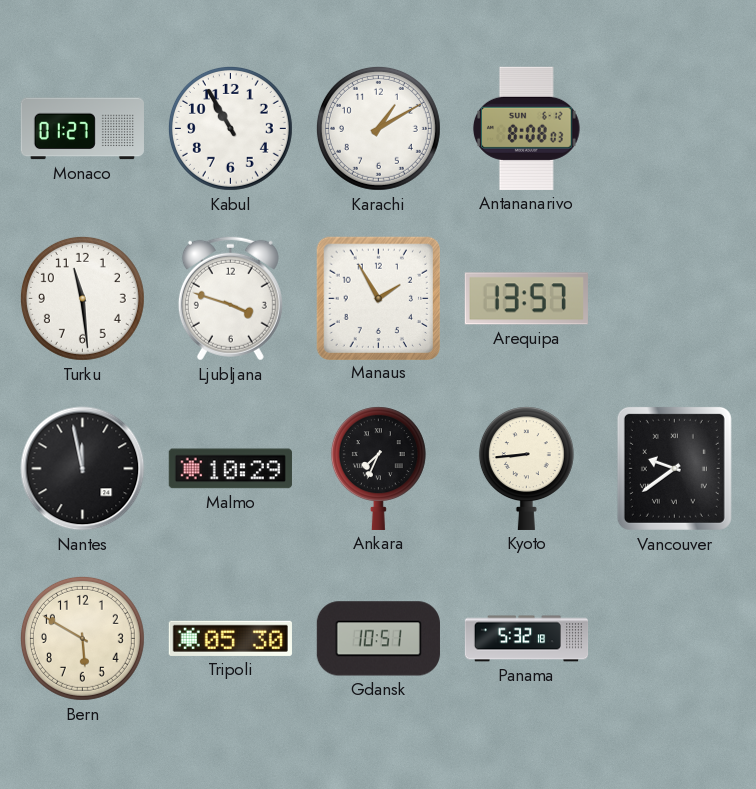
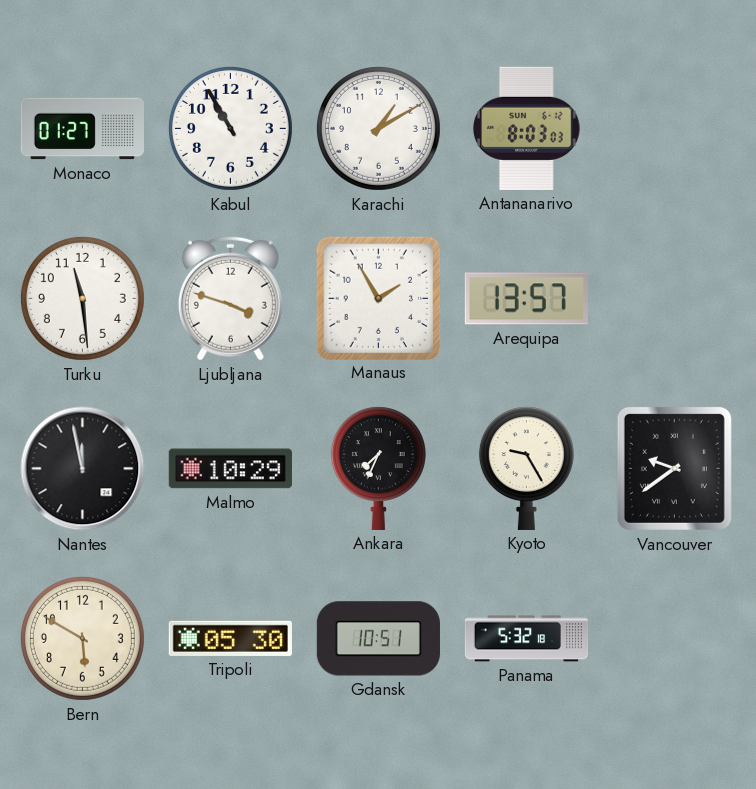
Antananarivo: 8:08 -> 8:03 (527, 128)
Kyoto: 8:44 -> 9:25 (526, 468)
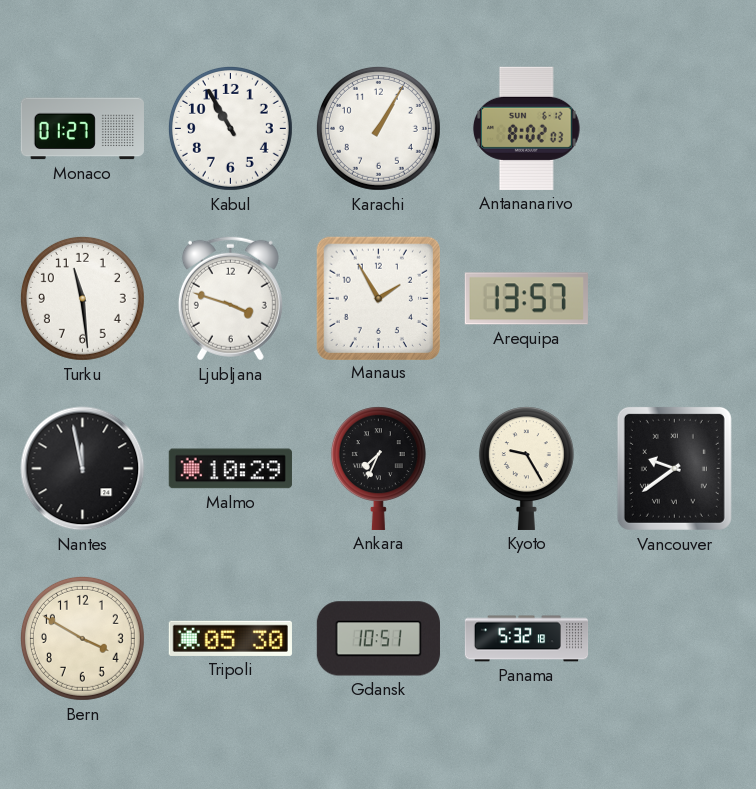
Karachi: 1:10 -> 1:05 (378, 128)
Antananarivo: 8:03 -> 8:02 (527, 128)
Bern: 5:50 -> 3:50 (82, 638)
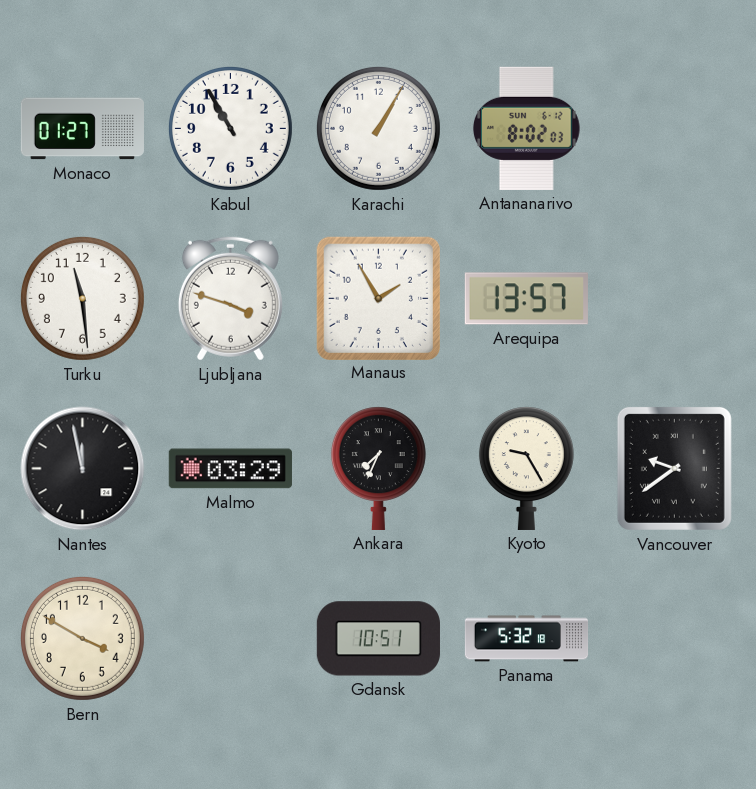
Malmo: 10:29 -> 03:29 (230, 469)
Tripoli: 05:30 -> none (230, 638)
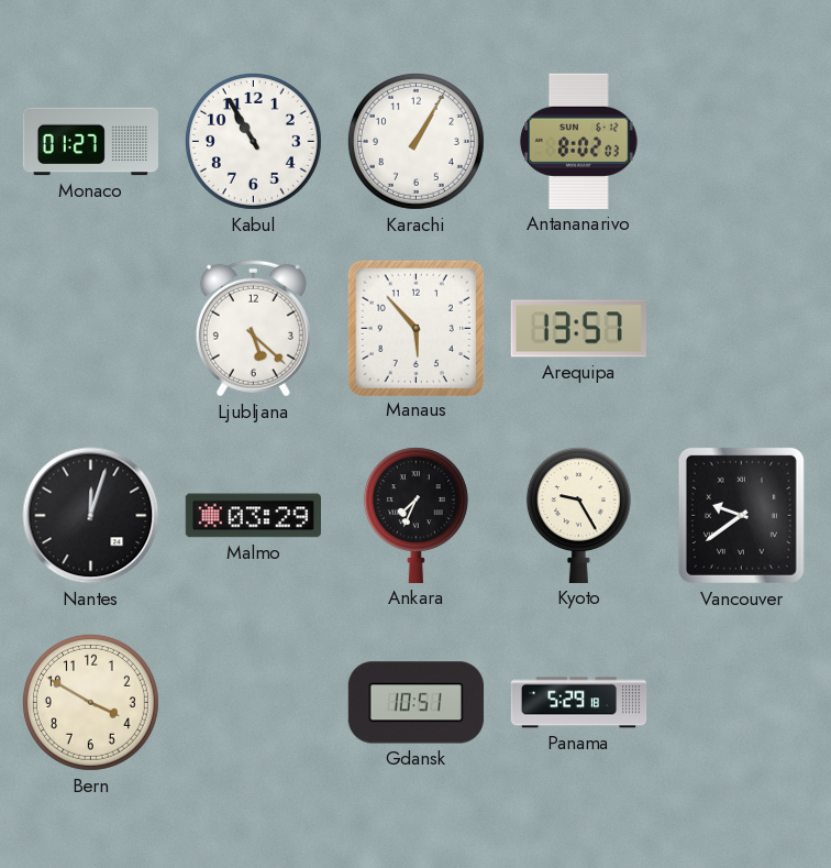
Turku: 11:29 -> none (82, 298)
Ljubljana: 3:48 -> 5:22 (253, 328)
Manaus: 1:55 -> 5:53 (416, 328)
Nantes: 11:58 -> 12:03 (91, 516)
Panama: 5:32 -> 5:29 (579, 703)
